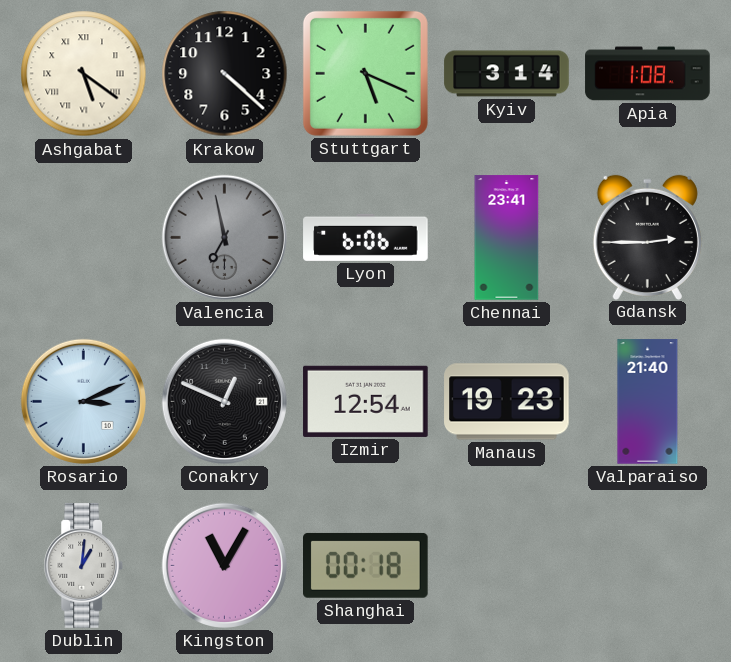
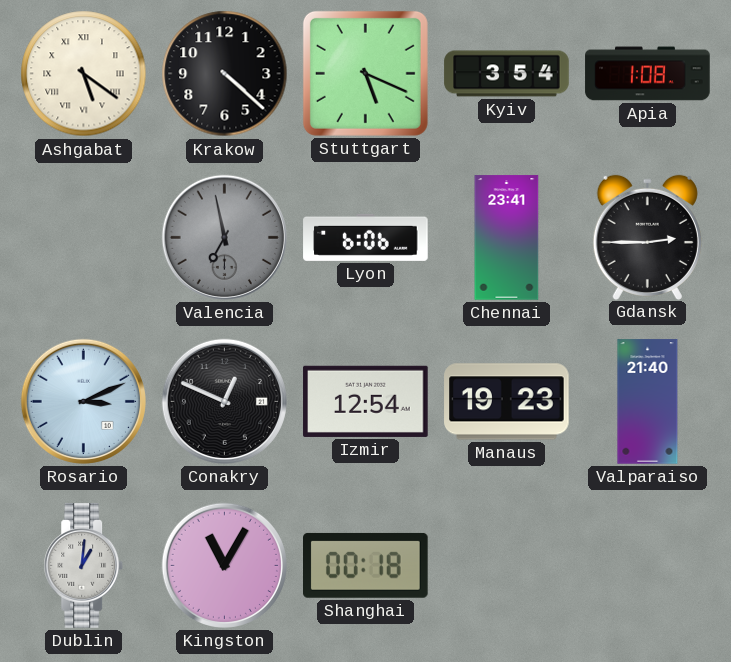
Kyiv: 3:14 -> 3:54 (507, 74)
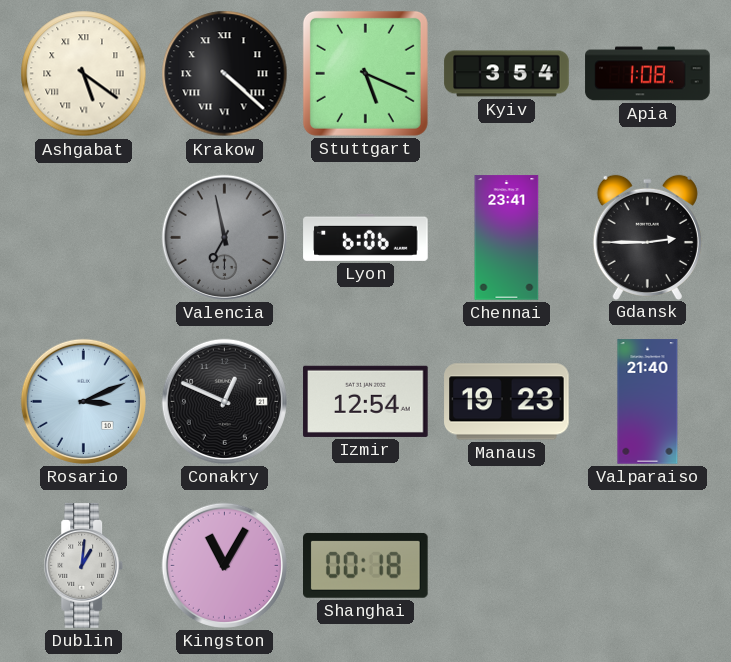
Krakow numerals: Arabic -> Roman (225, 74)
